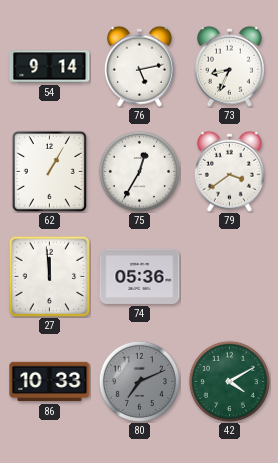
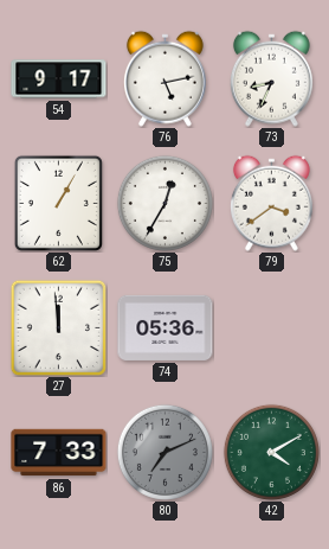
54: 9:14 -> 9:17 (59, 79)
86: 10:33 -> 7:33 (59, 453)
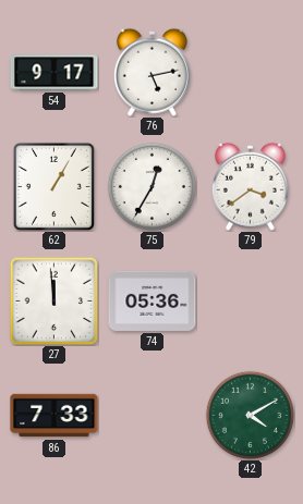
73: 8:34 -> none (271, 78)
80: 7:11 -> none (164, 452)
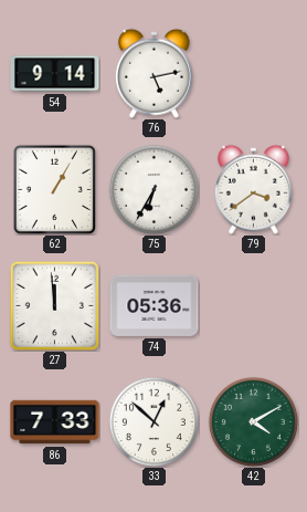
54: 9:17 -> 9:14 (55, 74)
75: 12:35 -> 6:35 (153, 189)
33: none -> 12:52 (153, 421)
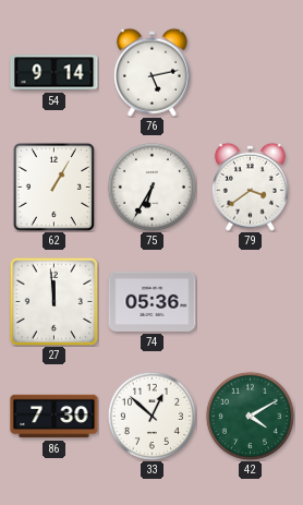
86: 7:33 -> 7:30 (54, 417)
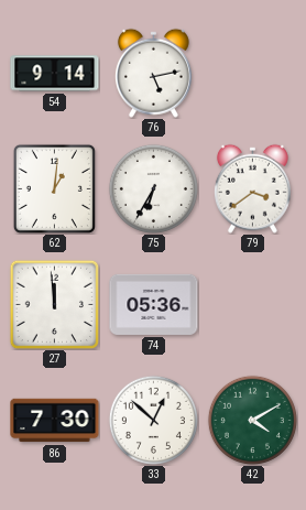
62: 1:05 -> 1:01 (54, 188)
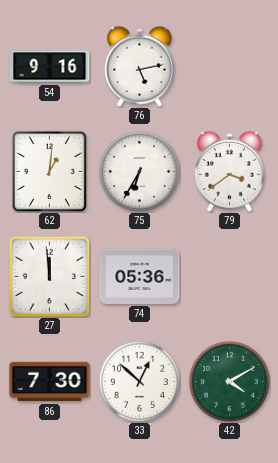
54: 9:14 -> 9:16 (50, 67)
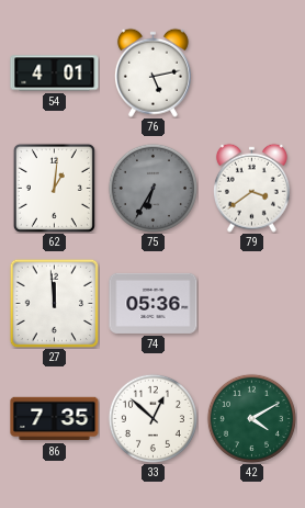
54: 9:16 -> 4:01 (55, 74)
75 dial: white -> grey (152, 188)
86: 7:30 -> 7:35 (55, 419)
